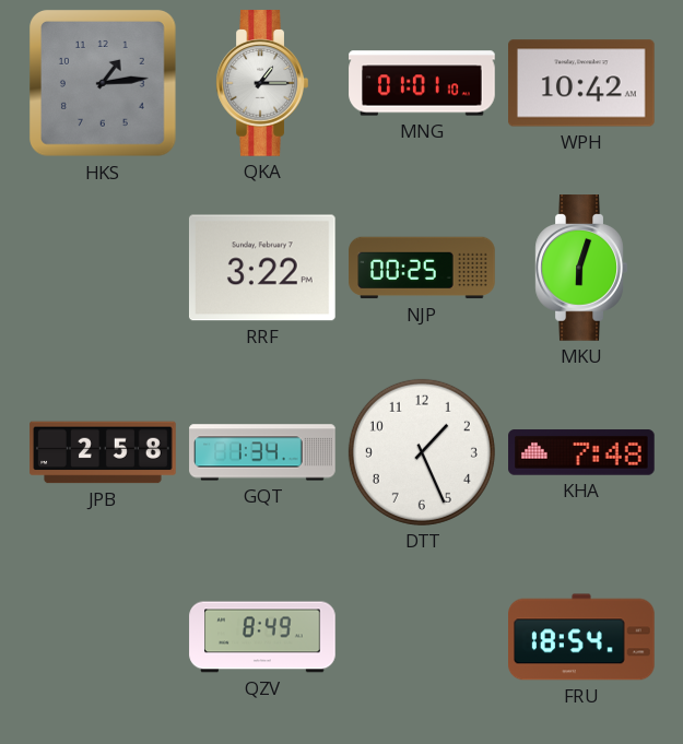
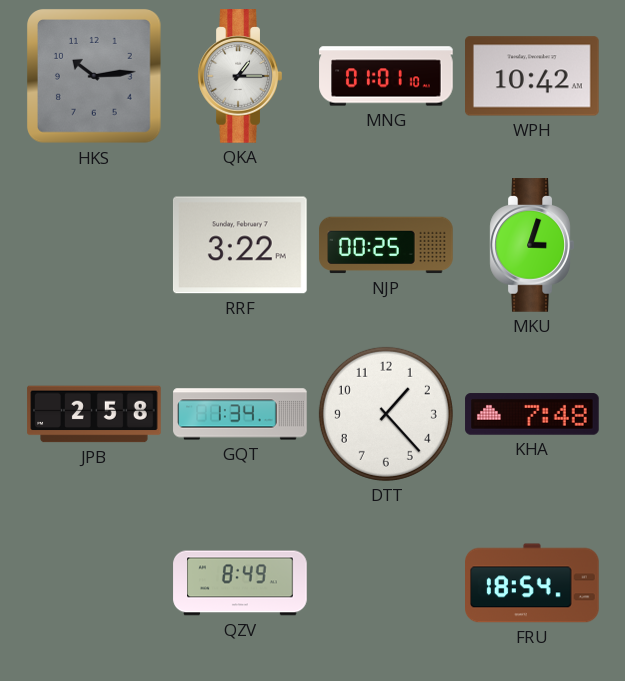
HKS: 1:14 -> 10:14 (95, 77)
MKU: 6:03 -> 3:03 (532, 245)
DTT: 1:26 -> 1:23 (386, 414)
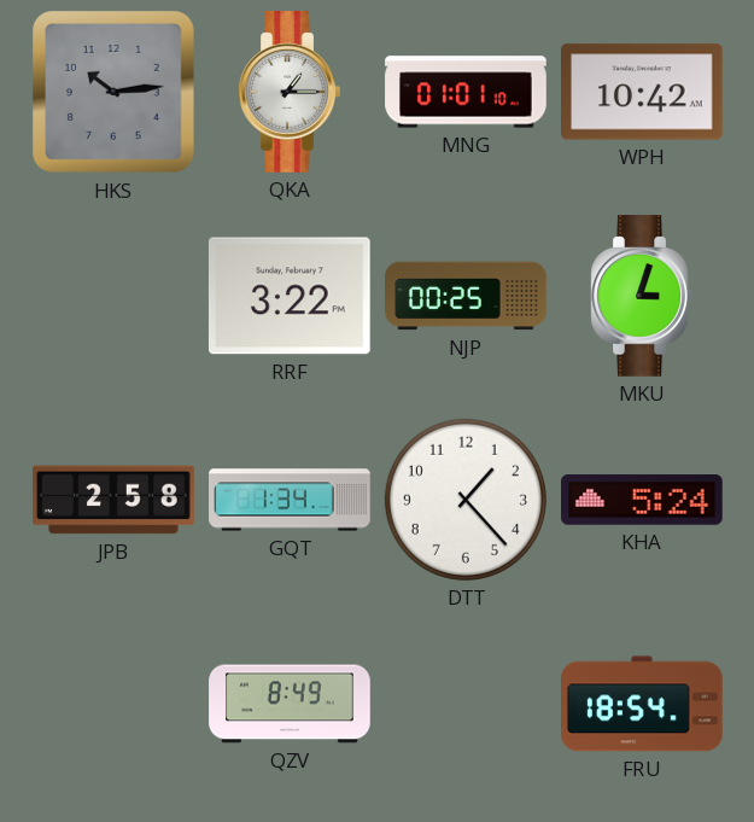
KHA: 7:48 -> 5:24 (642, 500)
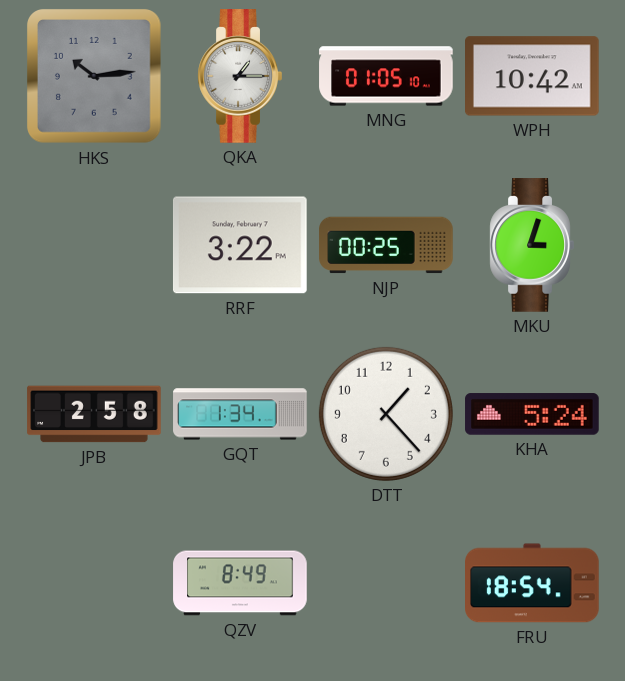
MNG: 01:01 -> 01:05 (386, 76)
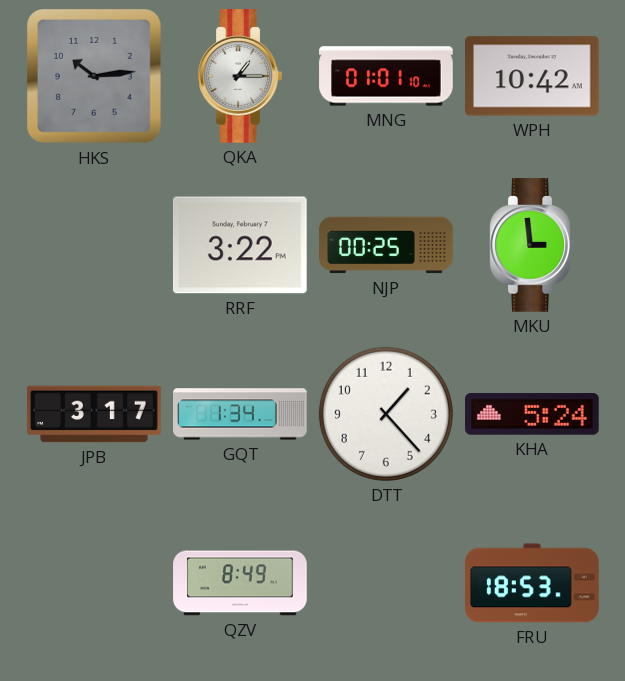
MNG: 01:05 -> 01:01 (386, 76)
MKU: 3:03 -> 2:59 (532, 245)
JPB: 2:58 -> 3:17 (94, 414)
FRU: 18:54 -> 18:53 (533, 583)
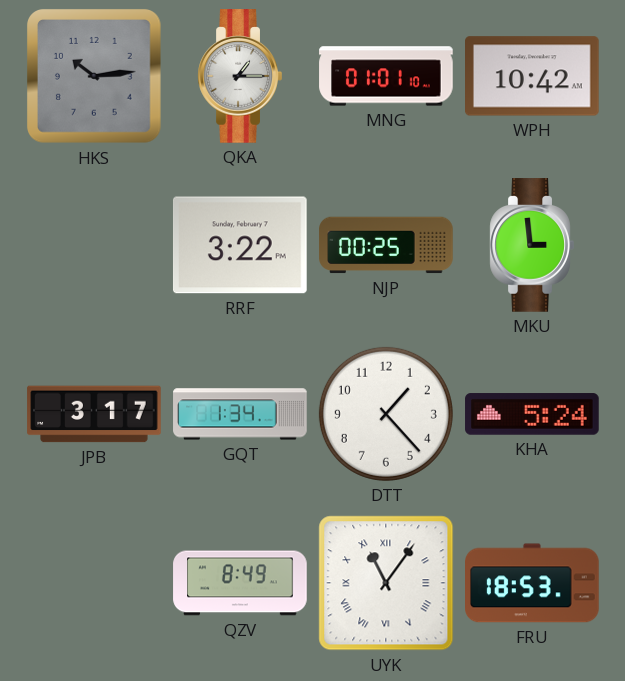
UYK: none -> 11:06 (386, 583)
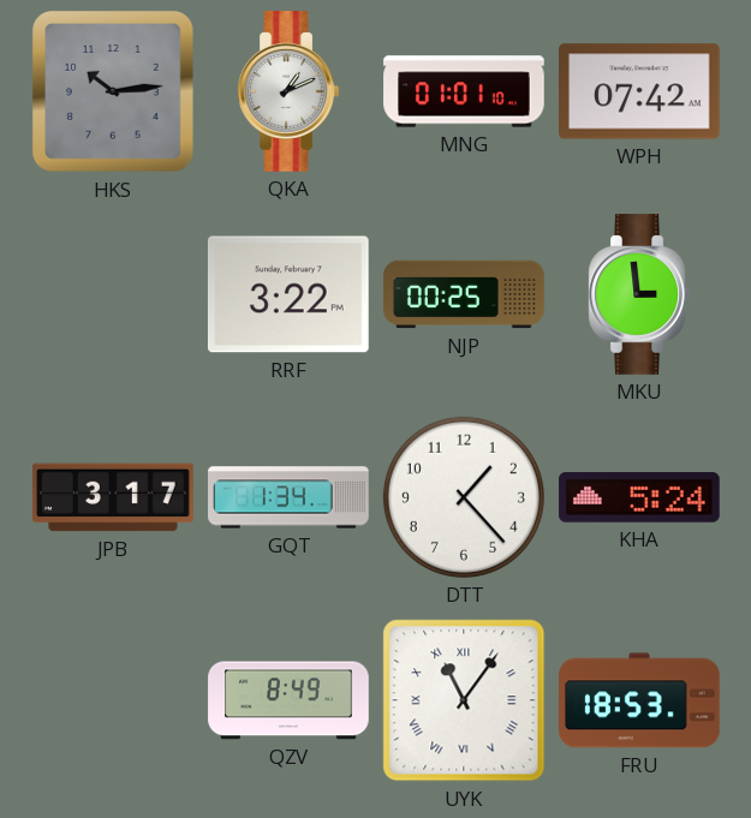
QKA: 1:15 -> 1:11 (288, 91)
WPH: 10:42 -> 07:42 (640, 91)
